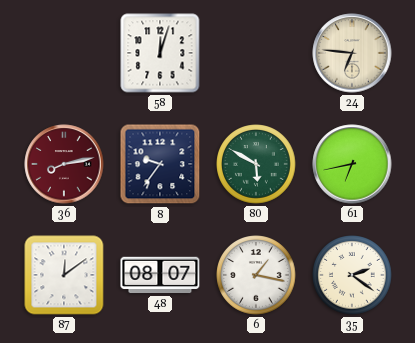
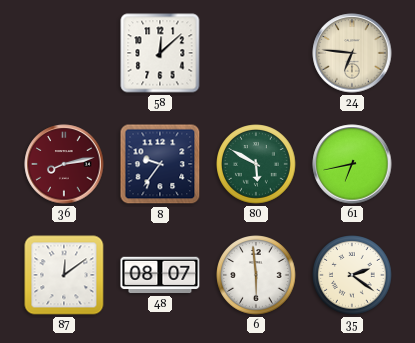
58: 12:03 -> 12:08 (160, 53)
6: 1:17 -> 5:59 (256, 275)
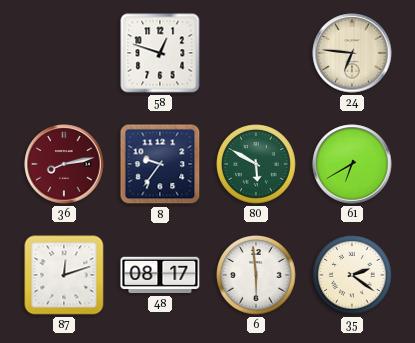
58: 12:08 -> 12:48 (160, 53)
61: 6:43 -> 6:40 (352, 164)
87: 12:09 -> 12:12 (64, 275)
48: 08:07 -> 08:17 (160, 275)
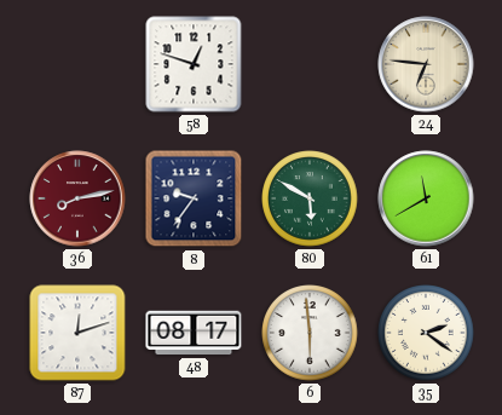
61: 6:40 -> 11:40 (426, 198)
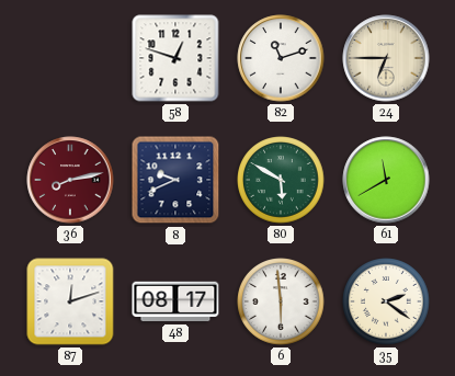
82: none -> 11:12 (281, 58)
24: 6:46 -> 6:45 (386, 58)
8: 9:36 -> 9:41 (175, 180)
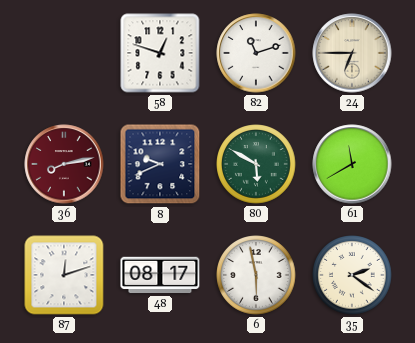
6: 5:59 -> 5:58 (256, 275)
